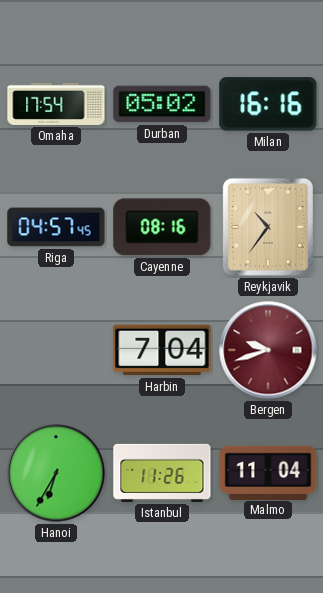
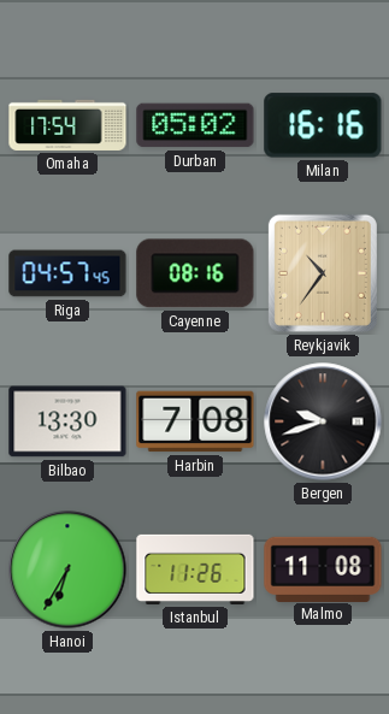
Bilbao: none -> 13:30 (67, 421)
Harbin: 7:04 -> 7:08 (195, 421)
Bergen dial: burgundy -> black (323, 421)
Malmo: 11:04 -> 11:08 (323, 568)
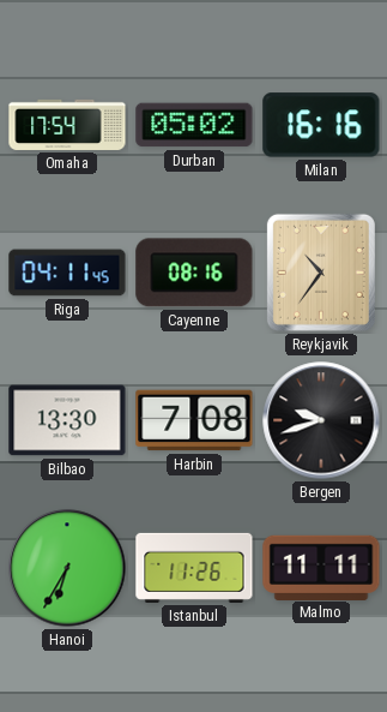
Riga: 04:57 -> 04:11 (67, 273)
Malmo: 11:08 -> 11:11 (321, 567)
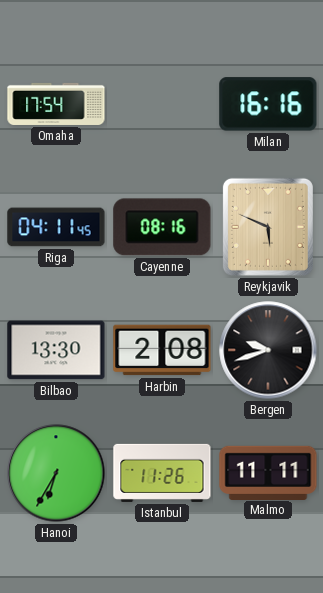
Durban: 05:02 -> none (194, 125)
Reykjavik: 10:36 -> 5:49 (268, 227)
Harbin: 7:08 -> 2:08 (162, 350)
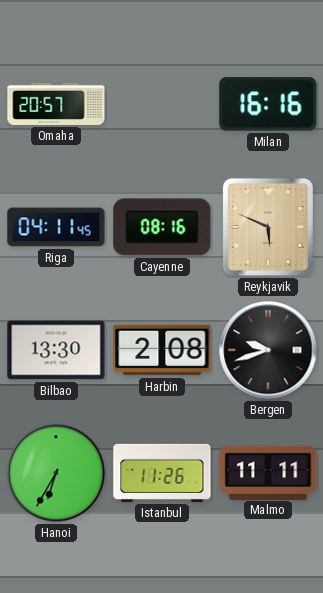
Omaha: 17:54 -> 20:57 (56, 104)
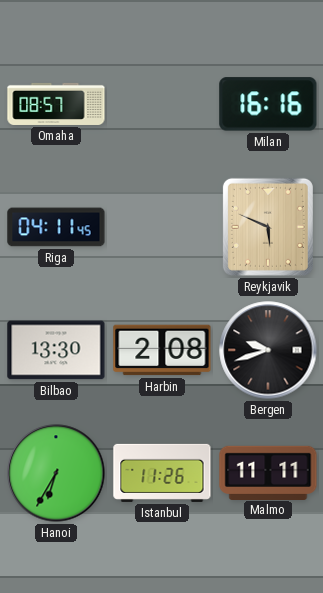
Omaha: 20:57 -> 08:57 (56, 104)
Cayenne: 08:16 -> none (162, 227)
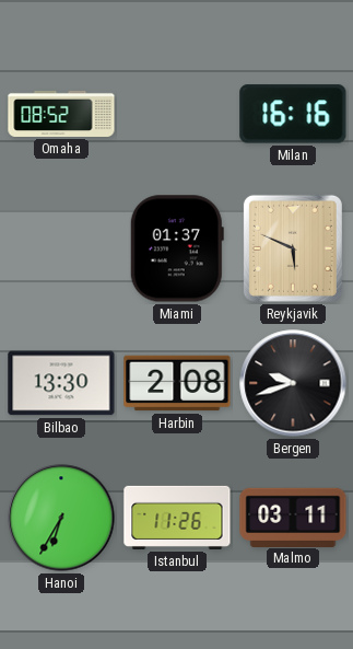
Omaha: 08:57 -> 08:52 (61, 114)
Riga: 04:11 -> none (56, 227)
Miami: none -> 01:37 (177, 248)
Malmo: 11:11 -> 03:11 (293, 517)
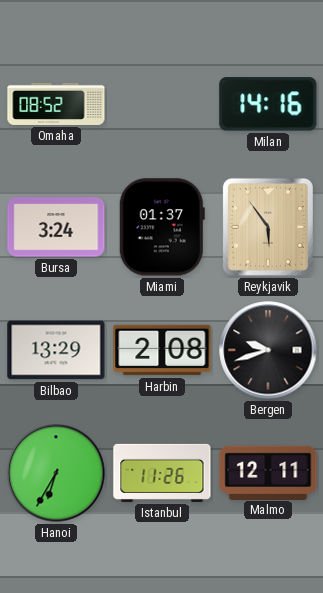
Milan: 16:16 -> 14:16 (268, 104)
Bursa: none -> 3:24 (56, 227)
Reykjavik: 5:49 -> 5:54 (268, 227)
Bilbao: 13:30 -> 13:29 (56, 350)
Malmo: 03:11 -> 12:11 (268, 472)
